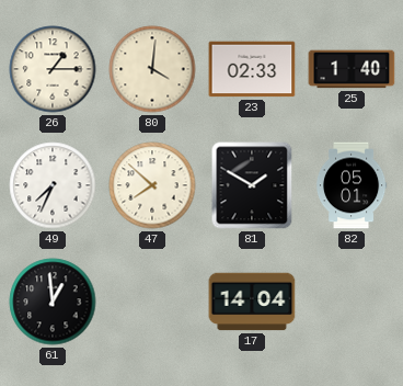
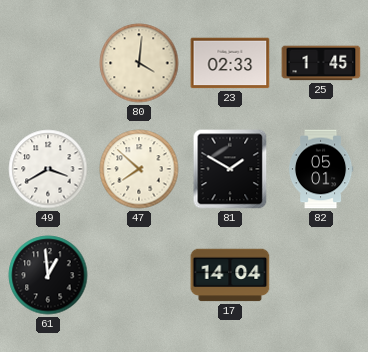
26: 1:15 -> none (53, 69)
25: 1:40 -> 1:45 (321, 63)
49: 7:34 -> 3:40 (48, 169)
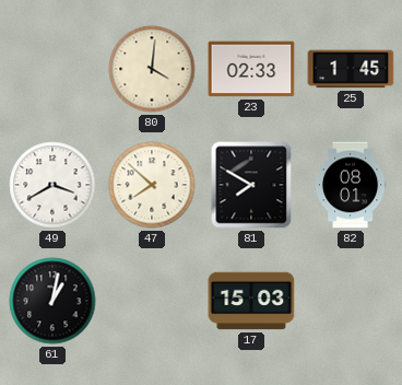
81: 1:50 -> 7:50 (251, 185)
82: 05:01 -> 08:01 (351, 185)
61: 12:59 -> 1:02 (52, 301)
17: 14:04 -> 15:03 (251, 301)
